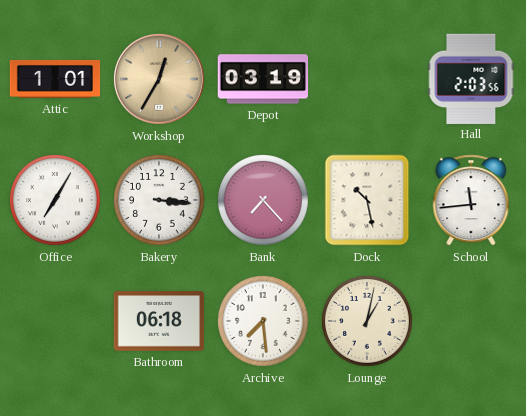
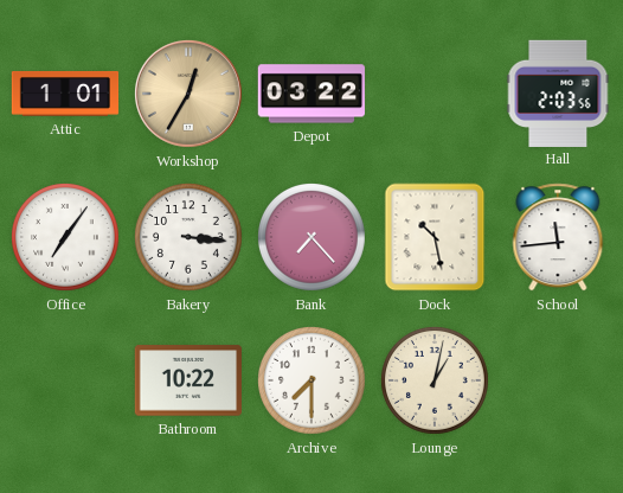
Depot: 03:19 -> 03:22 (311, 94)
Office: 7:05 -> 7:06 (66, 238)
Bathroom: 06:18 -> 10:22 (187, 380)
Archive: 7:29 -> 7:30 (313, 382)
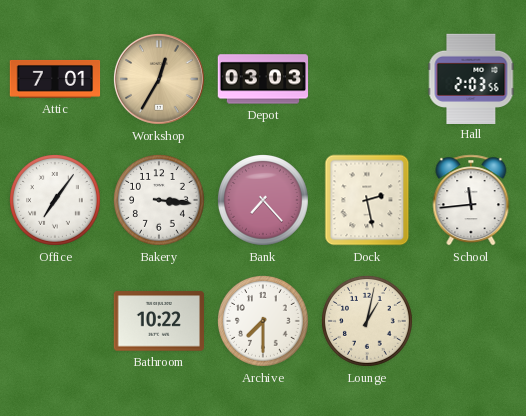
Attic: 1:01 -> 7:01 (55, 79)
Depot: 03:22 -> 03:03 (263, 79)
Dock: 10:28 -> 2:28 (367, 200)
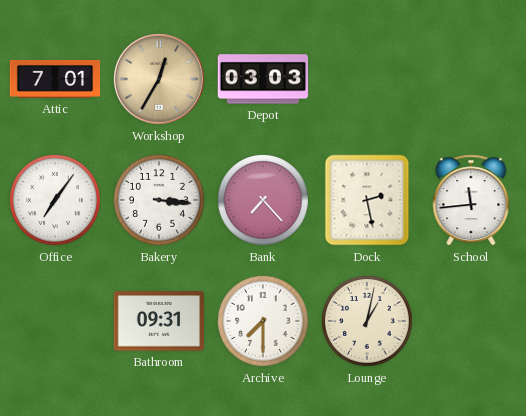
Hall: 2:03 -> none (471, 78)
Bathroom: 10:22 -> 09:31 (158, 321)
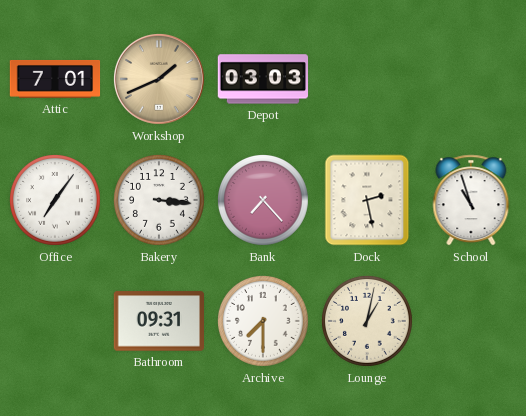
Workshop: 12:35 -> 1:41 (159, 79)
School: 11:44 -> 10:57 (471, 200)
